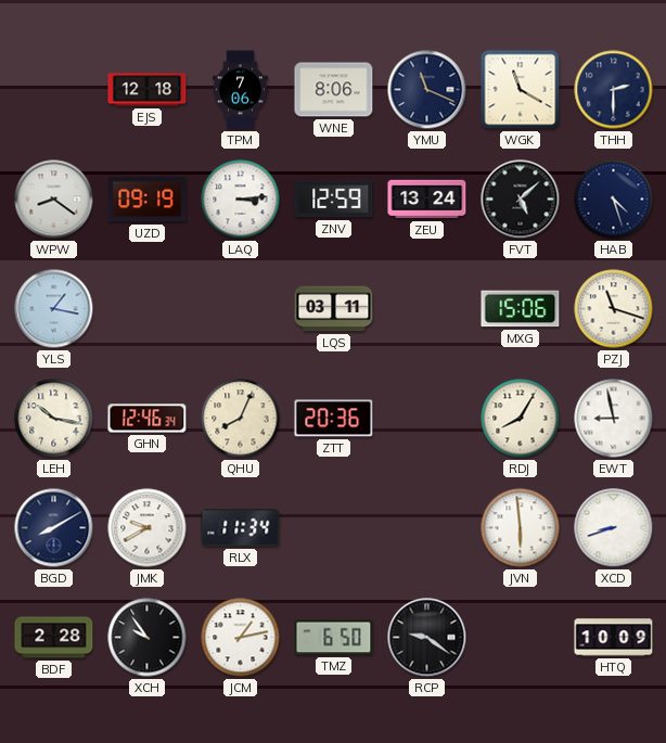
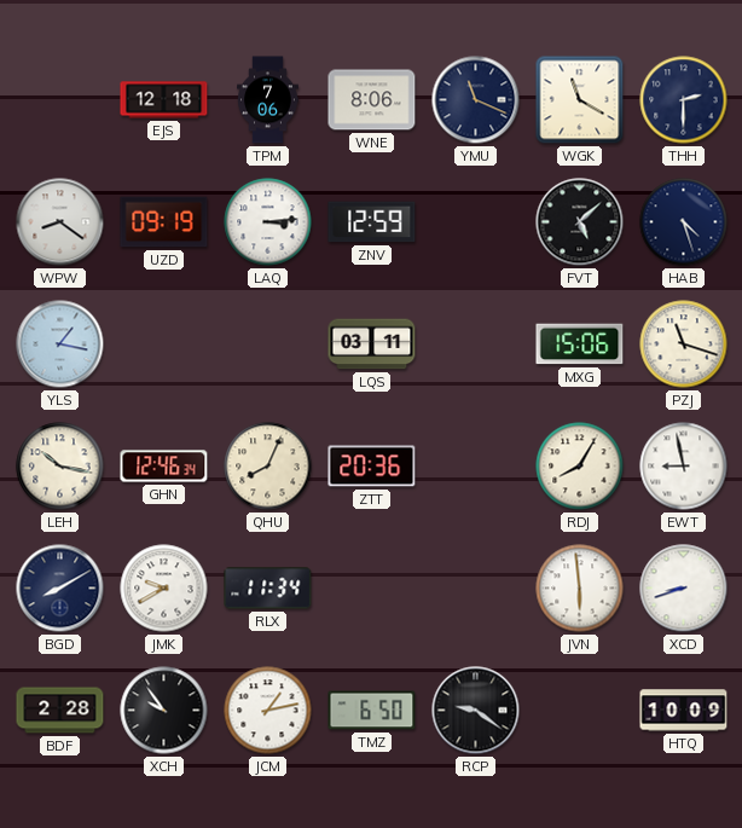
ZEU: 13:24 -> none (427, 200)
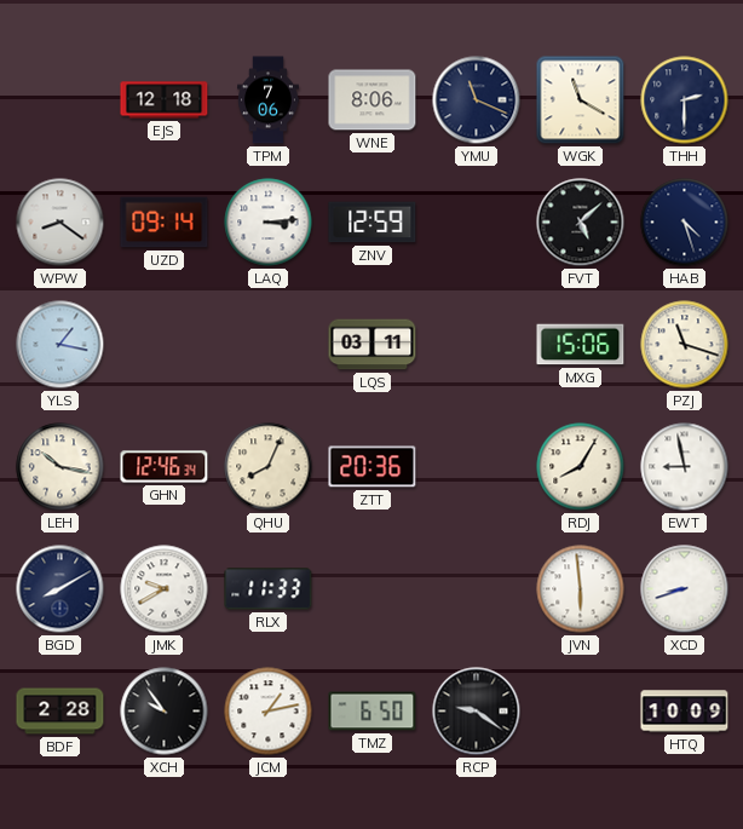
UZD: 09:19 -> 09:14 (165, 223)
RLX: 11:34 -> 11:33 (269, 589)
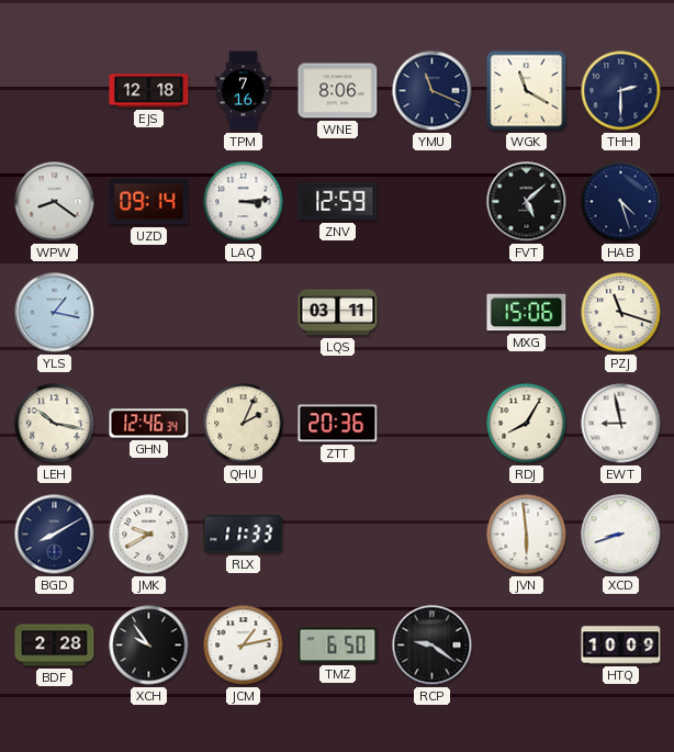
TPM: 7:06 -> 7:16 (244, 91)
QHU: 8:04 -> 2:04 (244, 424)
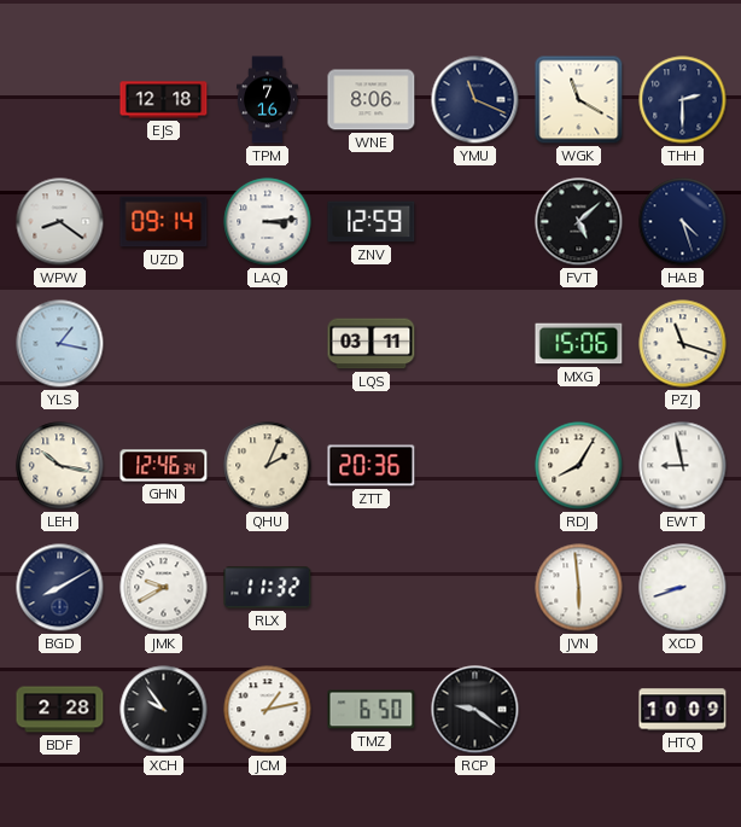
RLX: 11:33 -> 11:32 (268, 588)
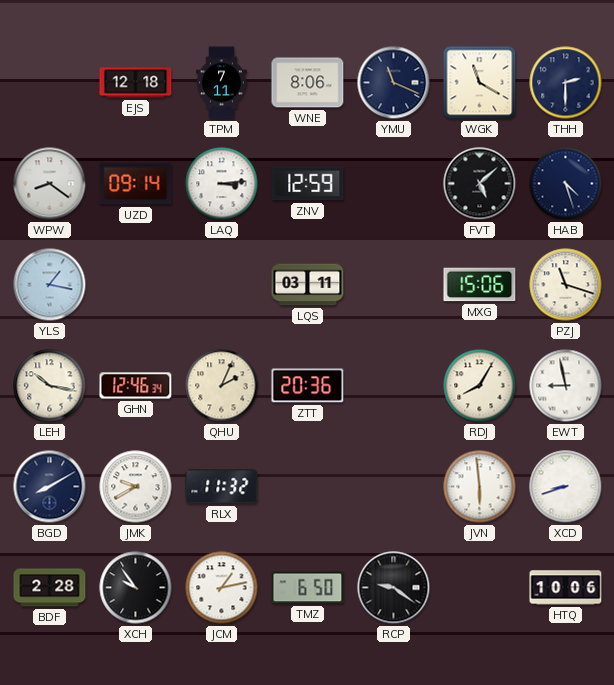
TPM: 7:16 -> 7:11 (222, 83)
HTQ: 10:09 -> 10:06 (566, 588)
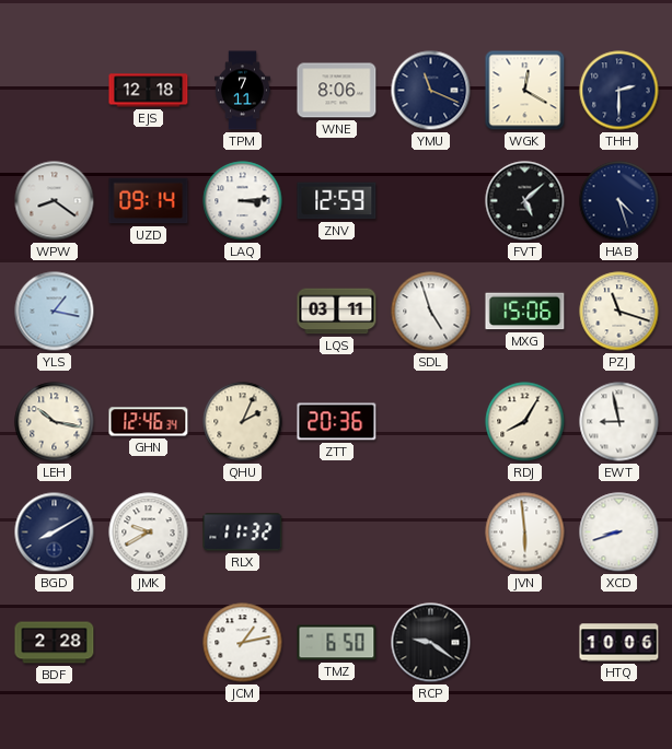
WGK: 11:20 -> 12:20 (525, 91)
SDL: none -> 4:57 (431, 312)
XCH: 9:54 -> none (136, 588)
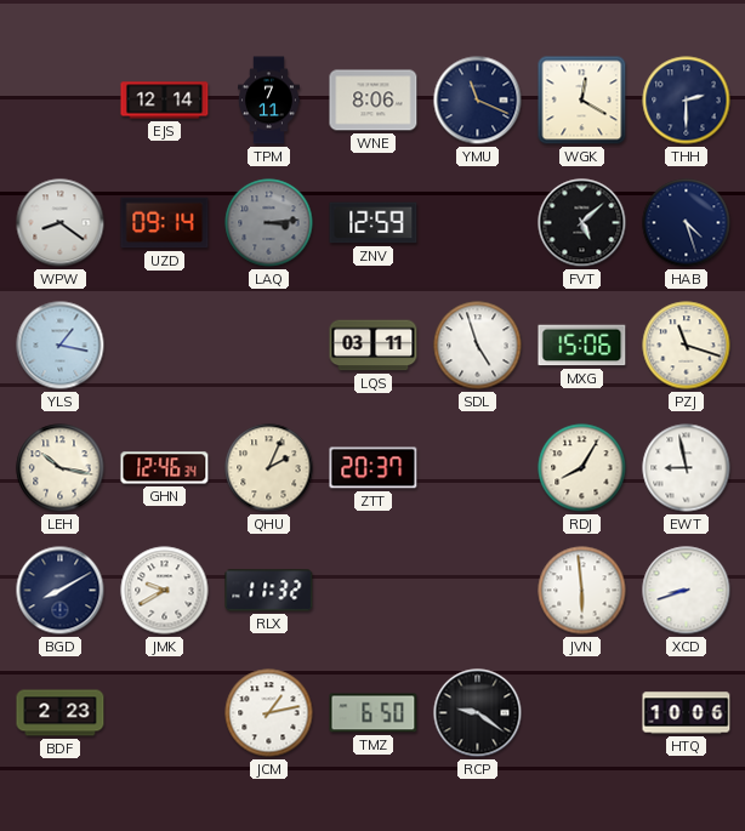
EJS: 12:18 -> 12:14 (165, 101)
LAQ dial: white -> grey (269, 223)
ZTT: 20:36 -> 20:37 (374, 468)
BDF: 2:28 -> 2:23 (61, 713)
